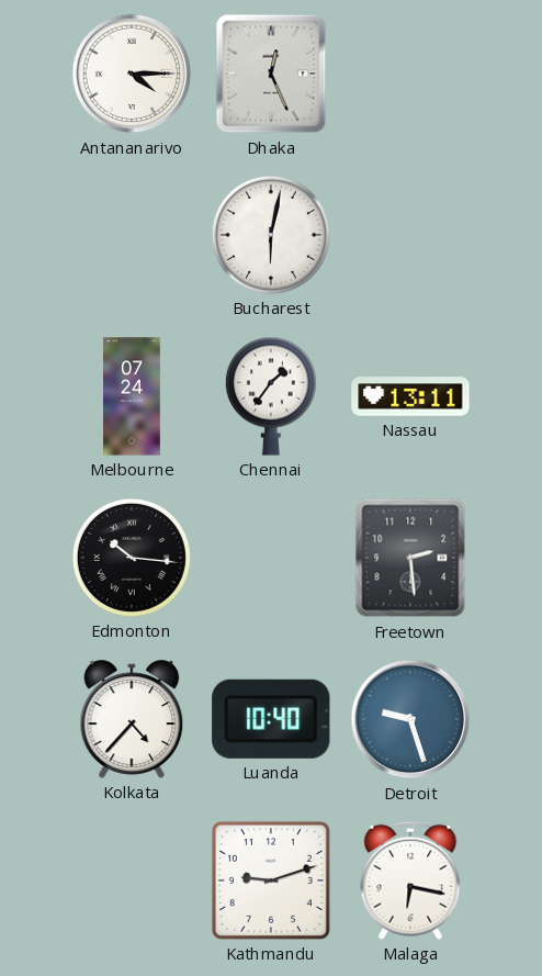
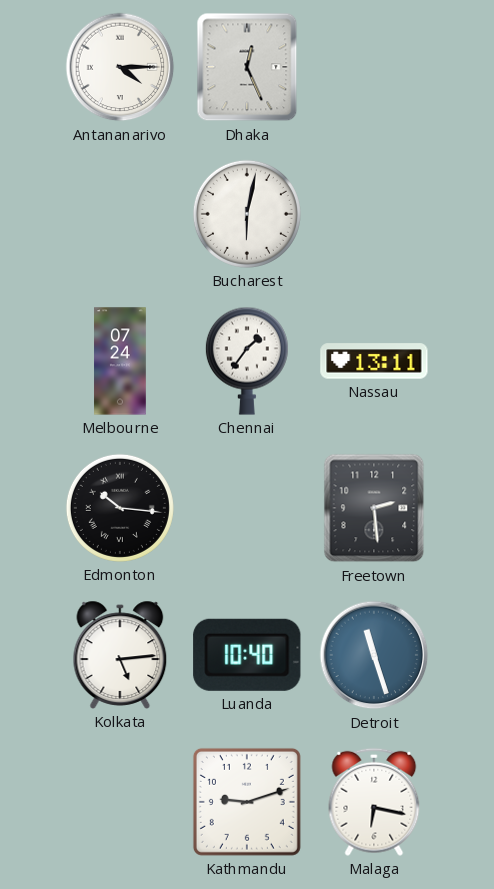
Kolkata: 4:37 -> 5:14 (120, 655)
Detroit: 9:27 -> 11:27 (374, 655)
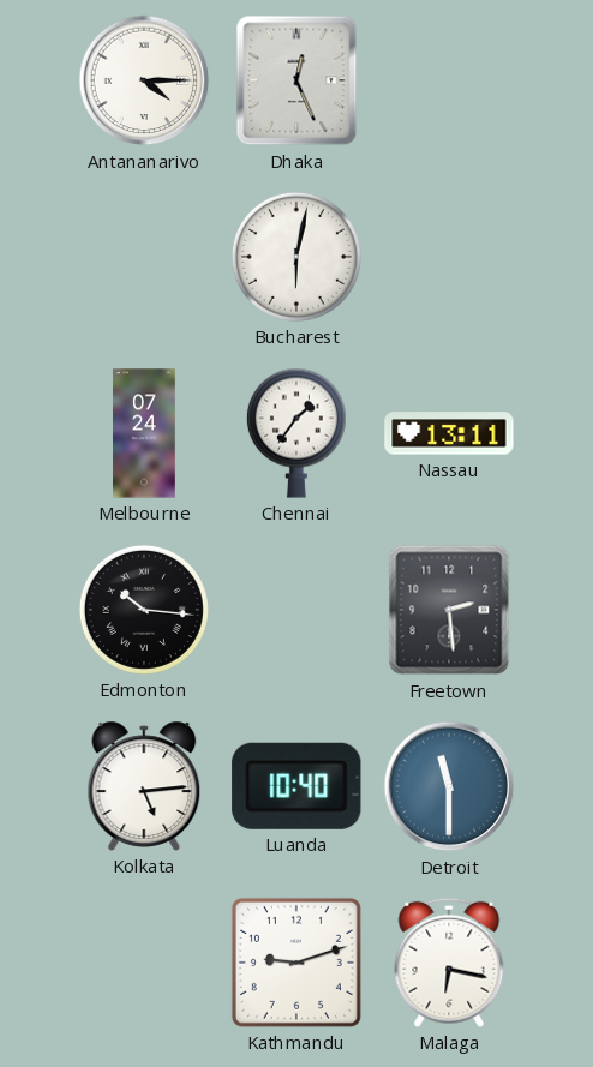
Detroit: 11:27 -> 11:30 (449, 786)
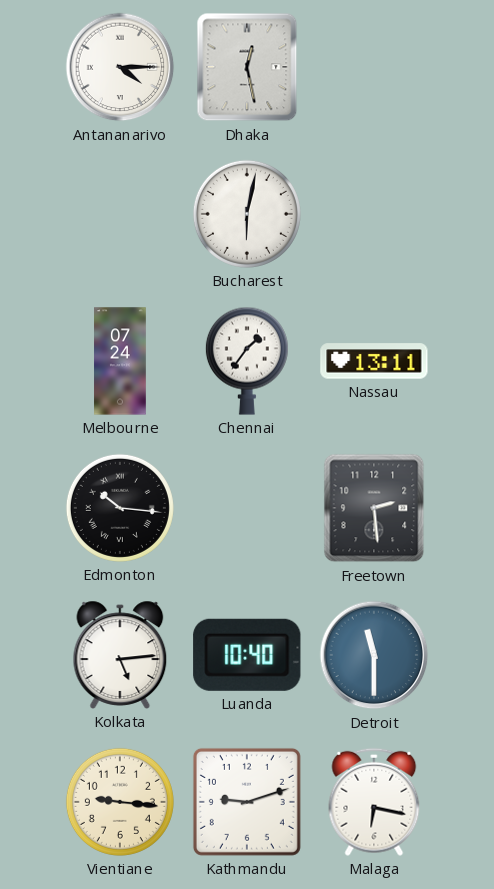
Dhaka: 12:26 -> 12:28 (247, 67)
Vientiane: none -> 9:16 (120, 802)
